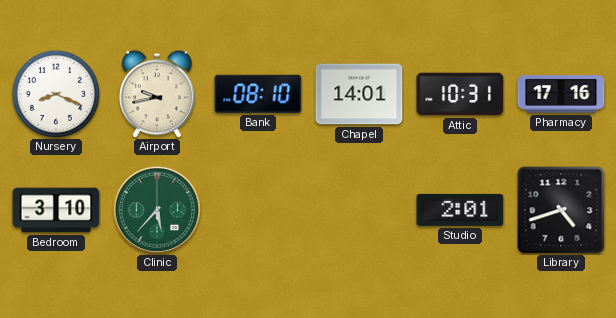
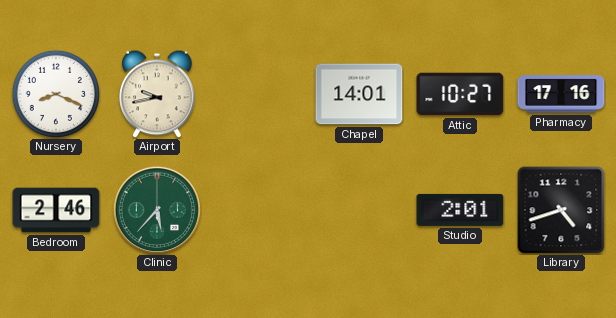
Bank: 08:10 -> none (258, 94)
Attic: 10:31 -> 10:27 (460, 94)
Bedroom: 3:10 -> 2:46 (56, 210)
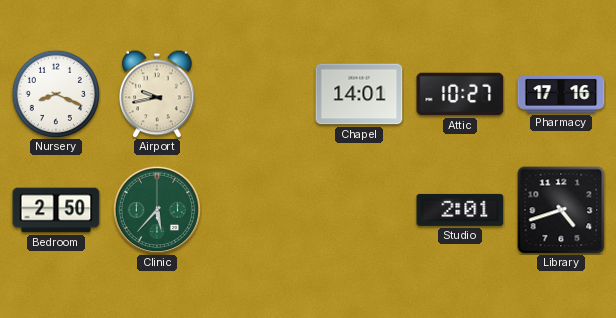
Bedroom: 2:46 -> 2:50 (56, 210)
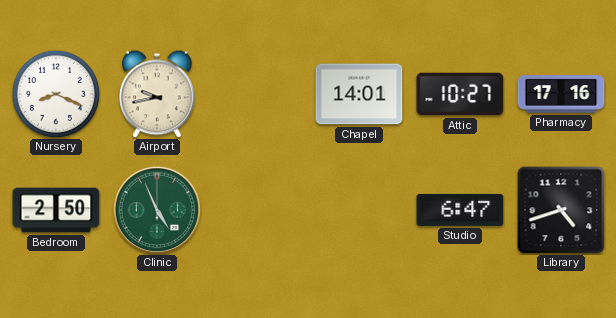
Clinic: 5:37 -> 4:56 (157, 210)
Studio: 2:01 -> 6:47 (460, 210)
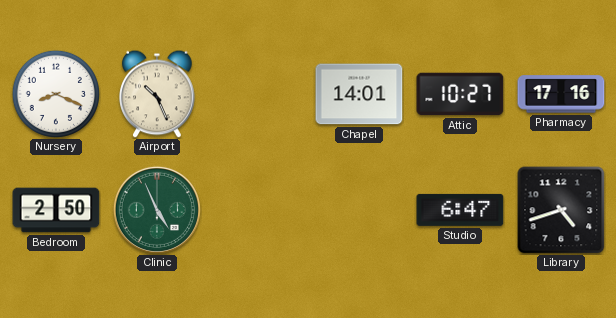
Airport: 9:43 -> 10:26 (157, 94)
